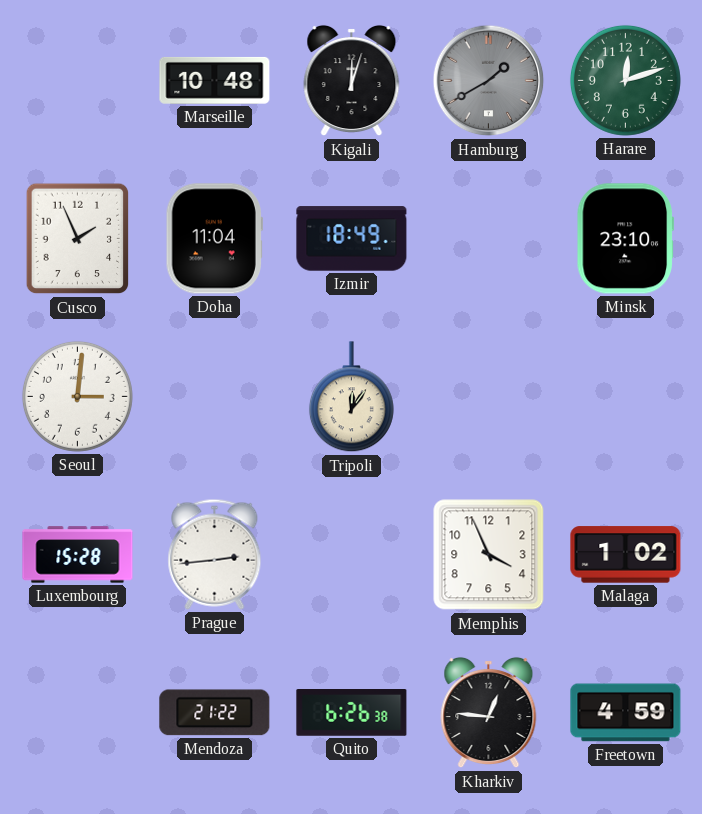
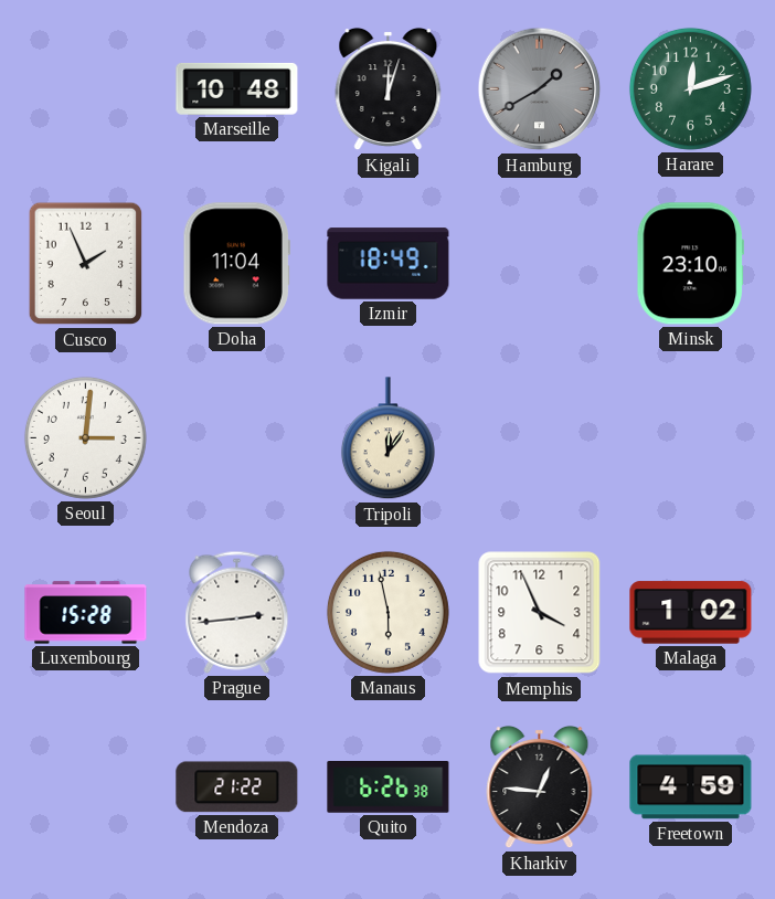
Manaus: none -> 5:58 (387, 612)
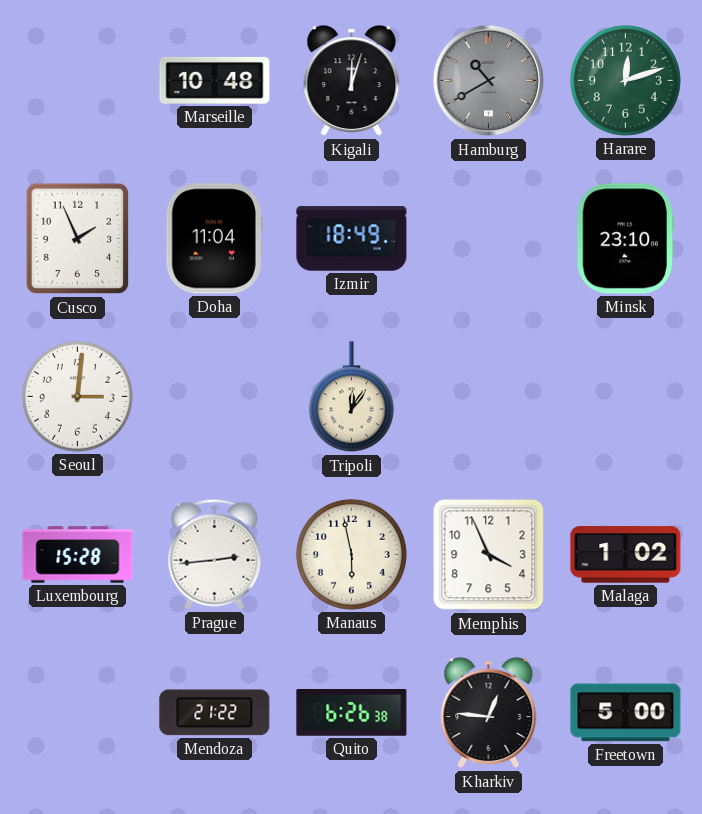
Hamburg: 1:40 -> 10:40 (489, 81)
Freetown: 4:59 -> 5:00 (626, 713)
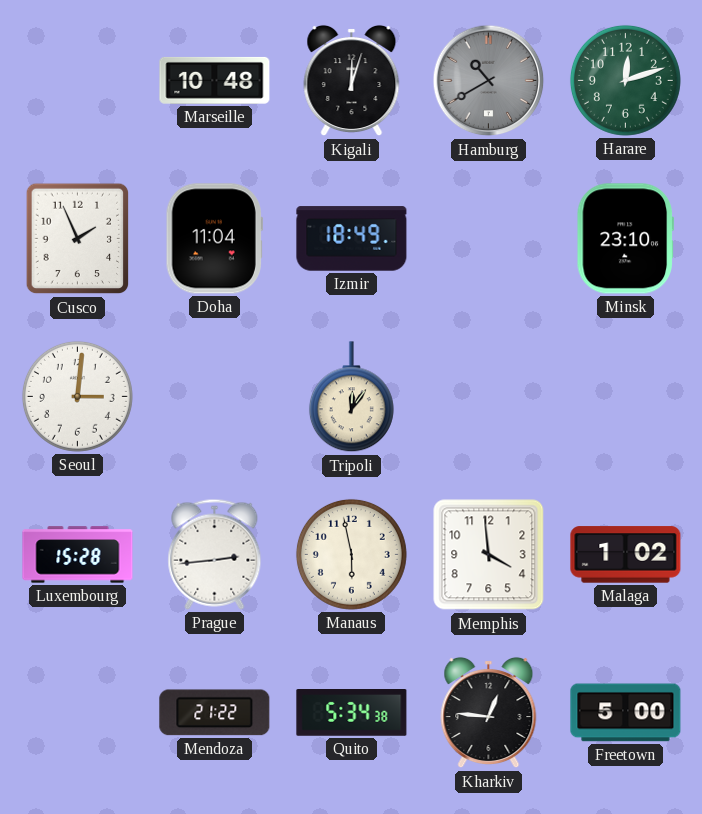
Memphis: 3:56 -> 3:59 (489, 555)
Quito: 6:26 -> 5:34 (352, 713)
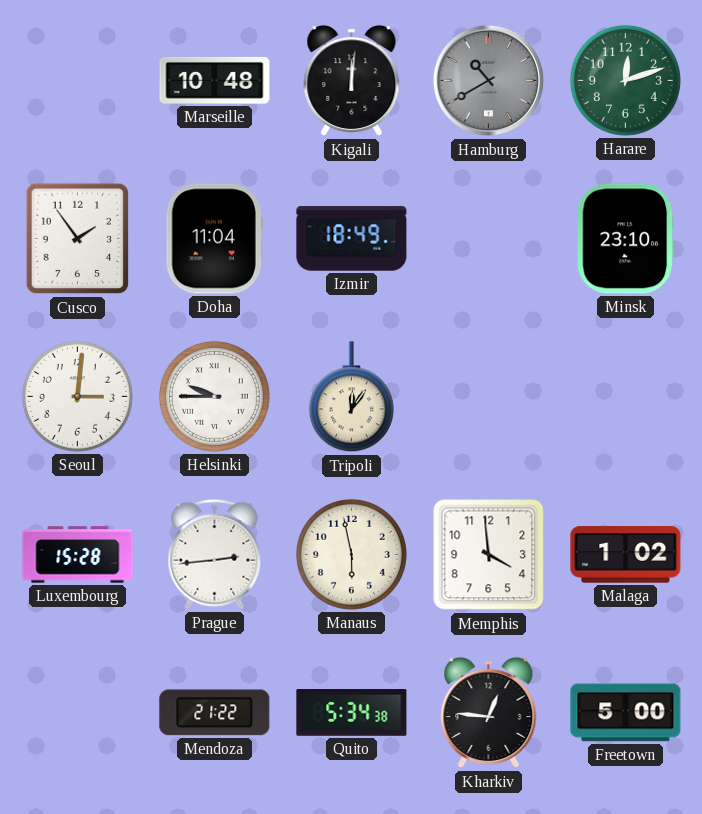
Kigali: 12:03 -> 12:01 (352, 81)
Cusco: 1:56 -> 1:54 (78, 239)
Helsinki: none -> 9:45 (214, 396)
